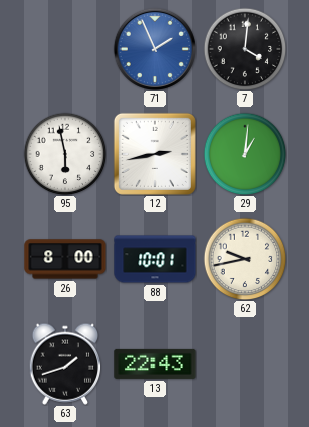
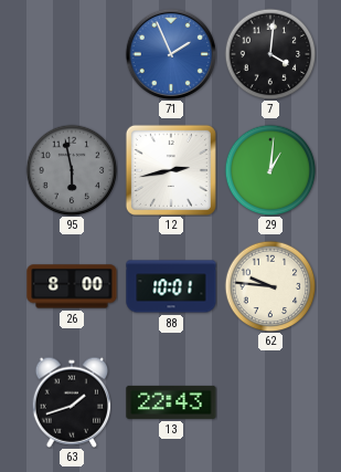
95 dial: white -> grey (72, 170)
62: 9:43 -> 9:46 (270, 286)
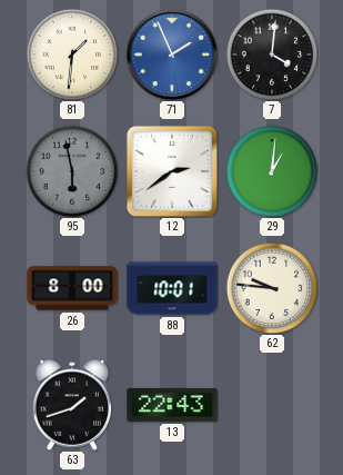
81: none -> 1:31 (72, 55)
12: 2:43 -> 2:39 (172, 171)
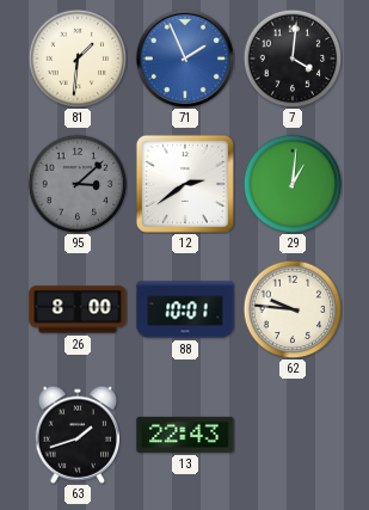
95: 5:58 -> 3:08 (78, 184)
